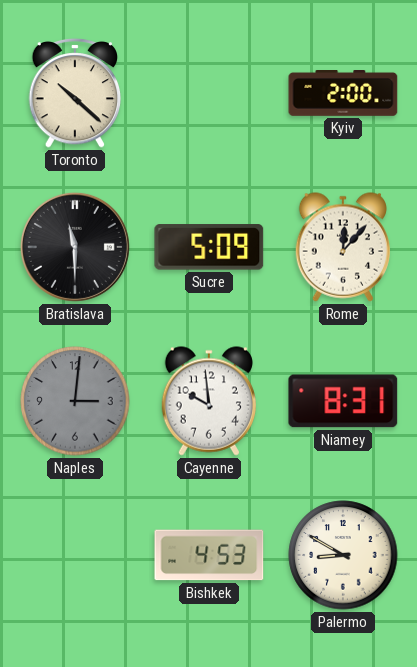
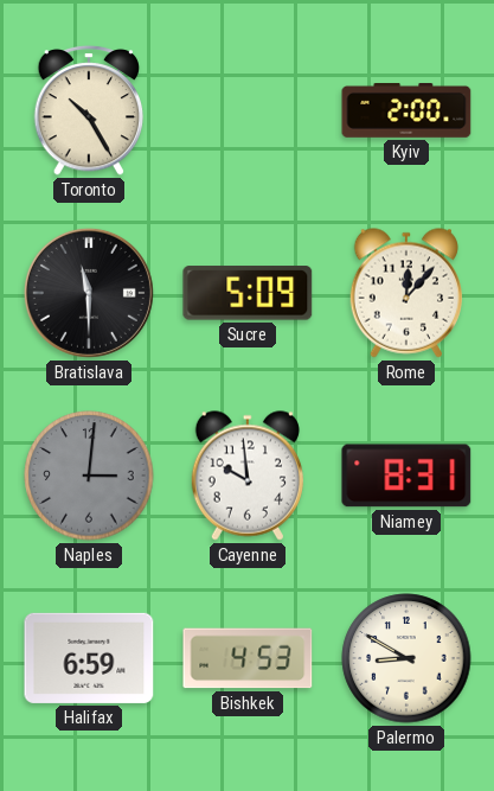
Toronto: 10:22 -> 10:25 (89, 110)
Halifax: none -> 6:59 (89, 658)
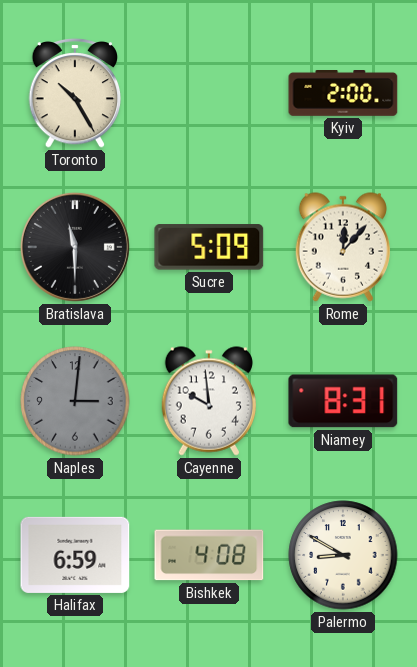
Bishkek: 4:53 -> 4:08 (209, 555)
